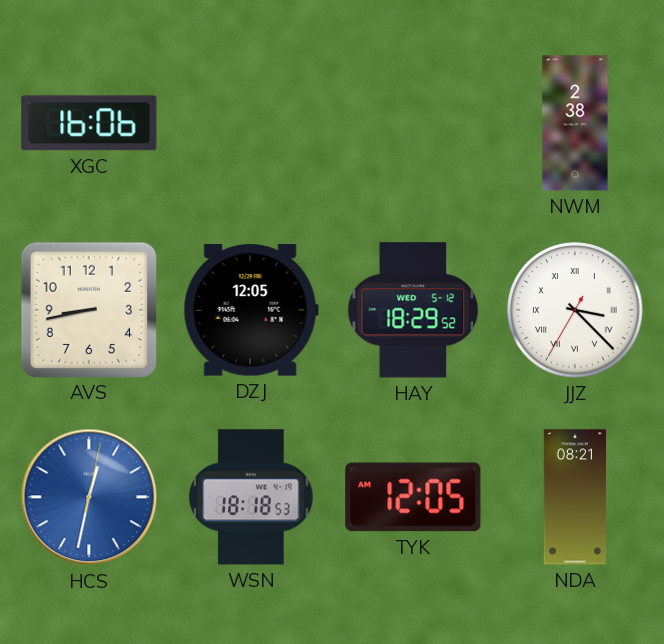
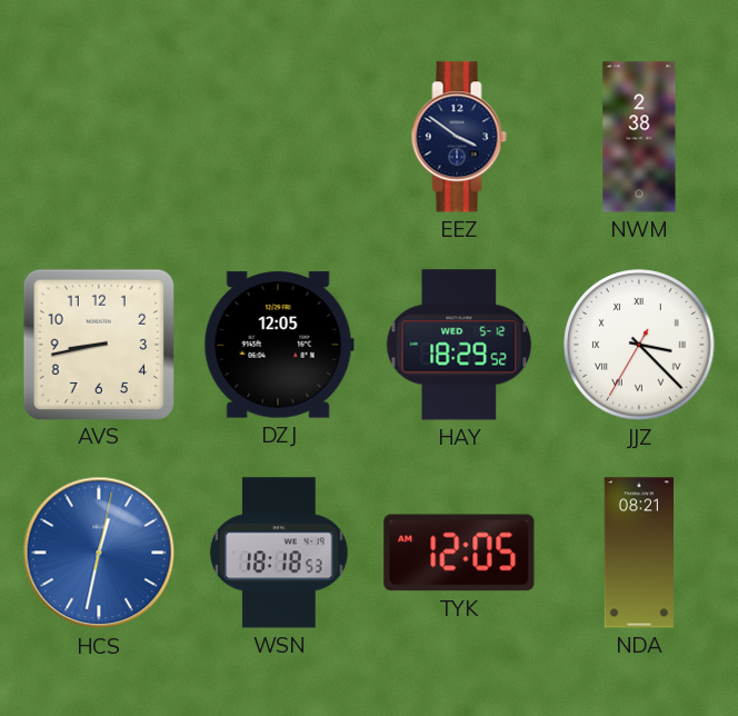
XGC: 16:06 -> none (89, 123)
EEZ: none -> 3:51 (459, 137)
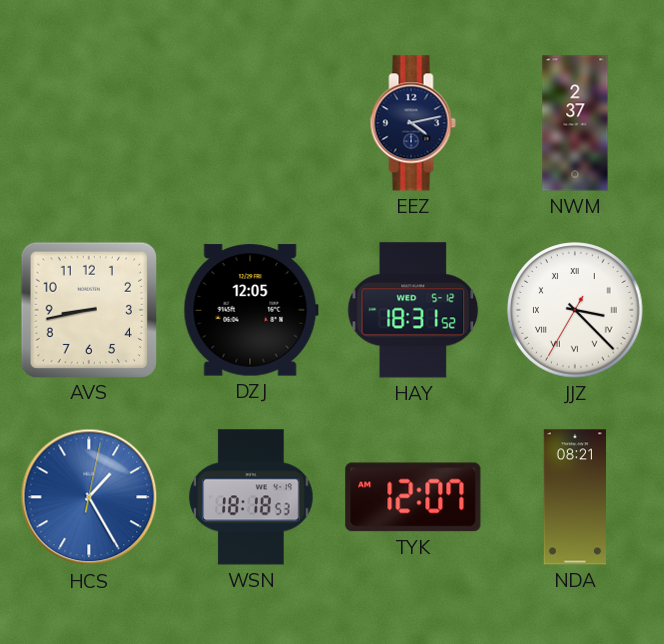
EEZ: 3:51 -> 4:13 (413, 123)
NWM: 2:38 -> 2:37 (575, 123)
HAY: 18:29 -> 18:31 (413, 310)
HCS: 12:32 -> 1:25 (89, 497)
TYK: 12:05 -> 12:07 (413, 497)
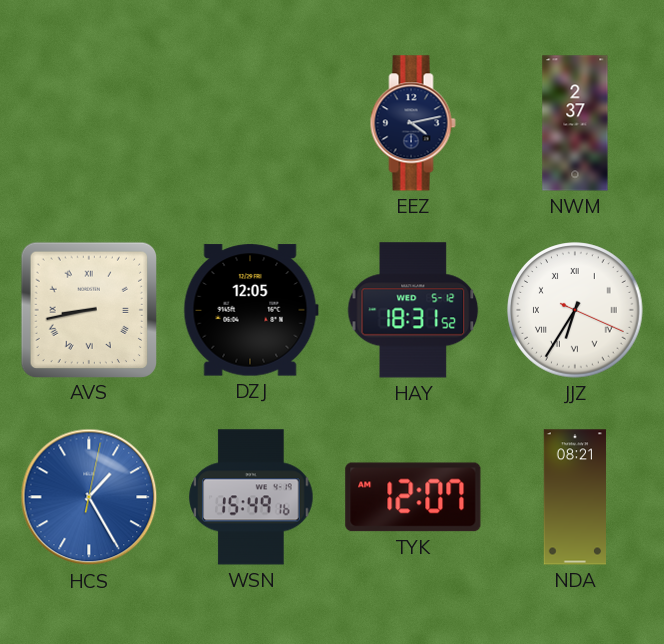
AVS numerals: Arabic -> Roman (88, 309)
JJZ: 3:22 -> 6:35 (575, 310)
WSN: 18:18 -> 15:49 (251, 497)
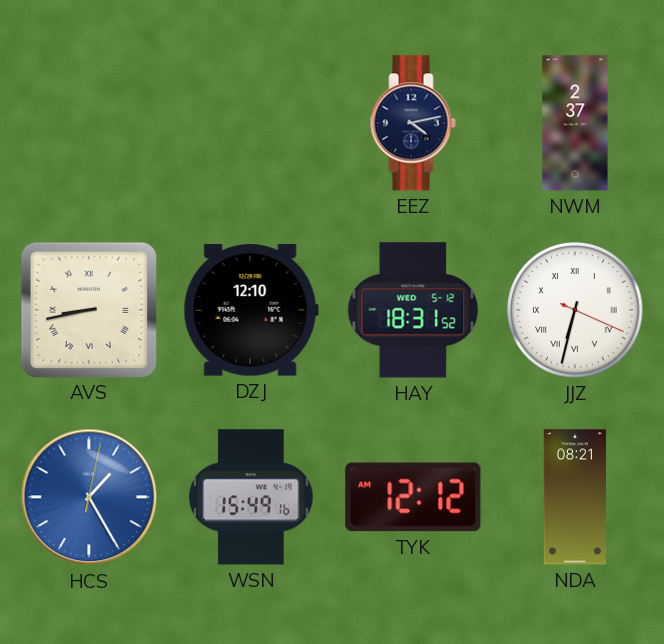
DZJ: 12:05 -> 12:10 (251, 310)
JJZ: 6:35 -> 6:32 (575, 310)
TYK: 12:07 -> 12:12 (413, 497)
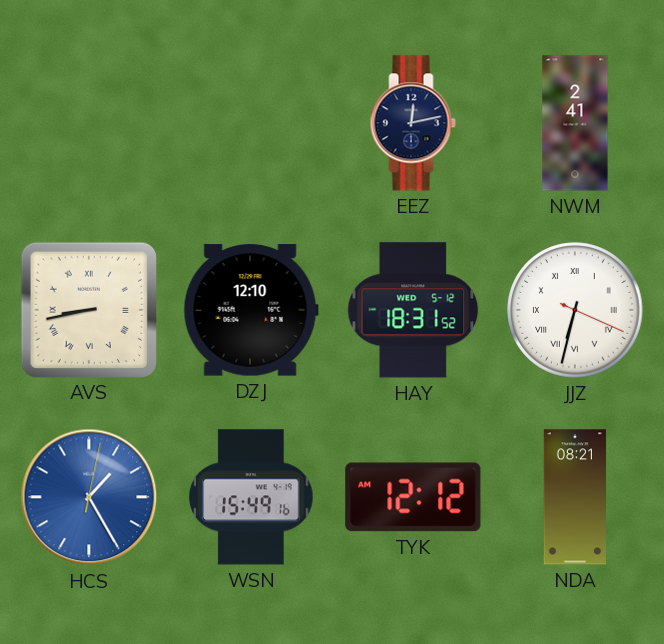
EEZ: 4:13 -> 12:13 (413, 123)
NWM: 2:37 -> 2:41 (575, 123)
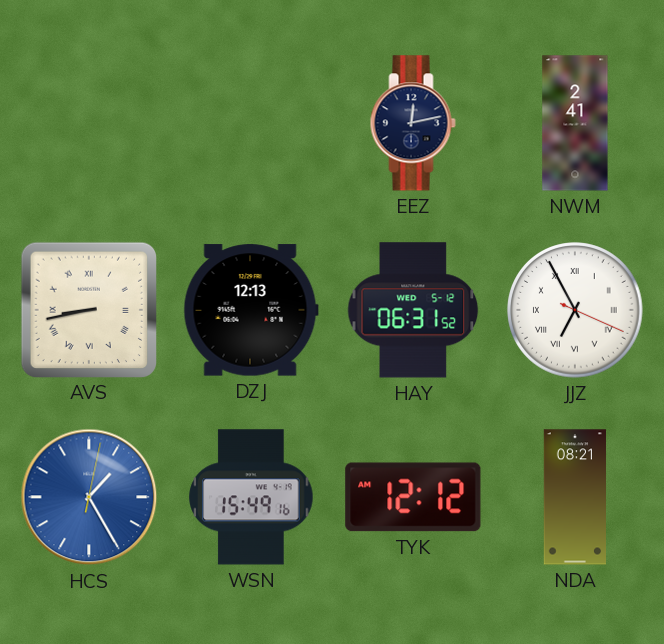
DZJ: 12:10 -> 12:13 (251, 310)
HAY: 18:31 -> 06:31 (413, 310)
JJZ: 6:32 -> 6:55 (575, 310)
